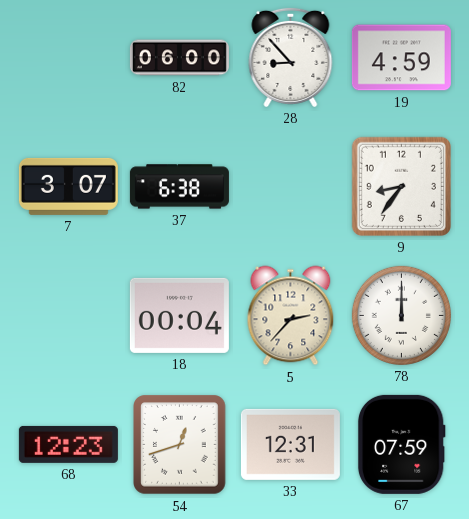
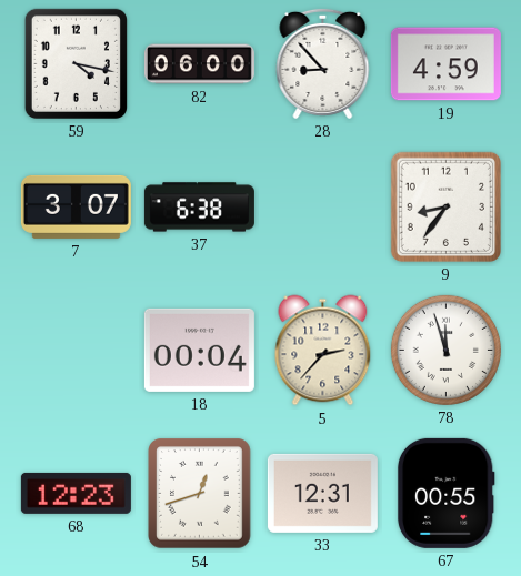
59: none -> 4:17 (76, 63)
78: 12:00 -> 11:57 (445, 350)
67: 07:59 -> 00:55 (445, 493)
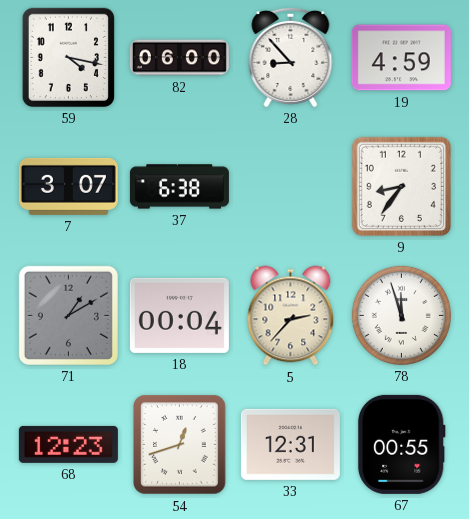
71: none -> 1:10 (68, 315)
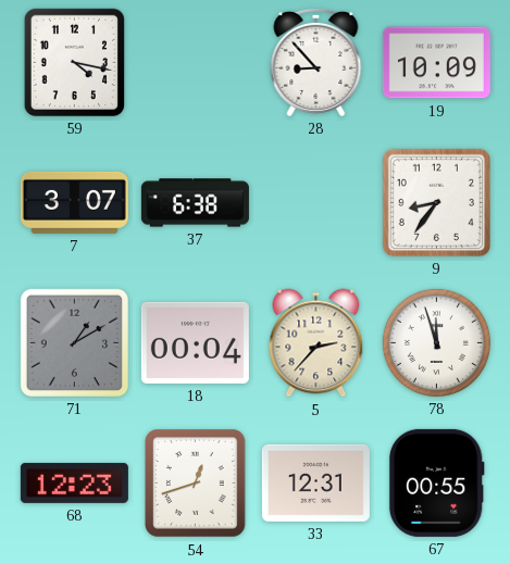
82: 06:00 -> none (179, 58)
19: 4:59 -> 10:09 (436, 63)
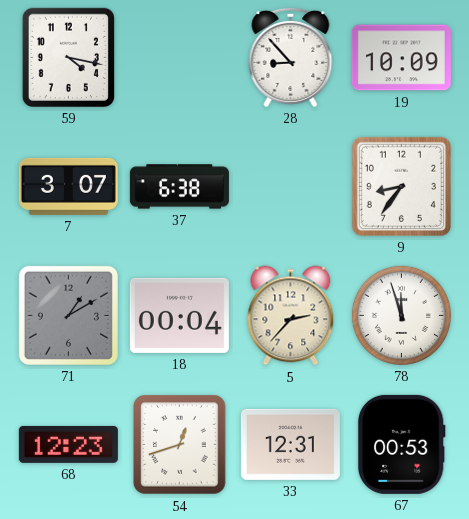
67: 00:55 -> 00:53 (401, 444)
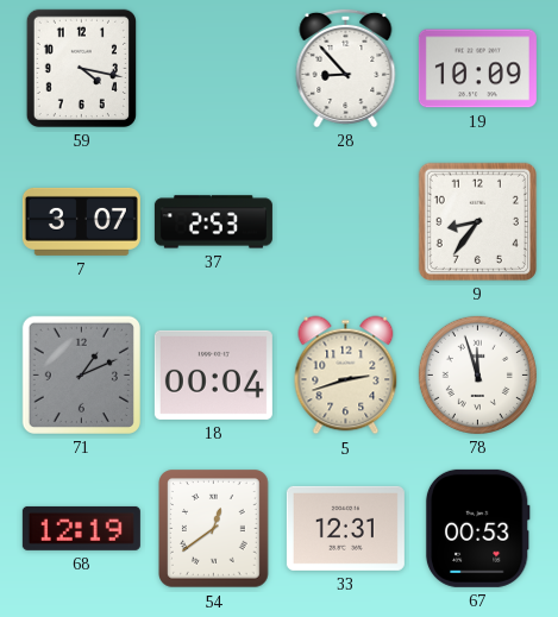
37: 6:38 -> 2:53 (213, 222)
71: 1:10 -> 1:11 (81, 374)
5: 2:37 -> 2:42 (346, 376)
68: 12:23 -> 12:19 (81, 528)
54: 12:42 -> 12:39 (214, 529)
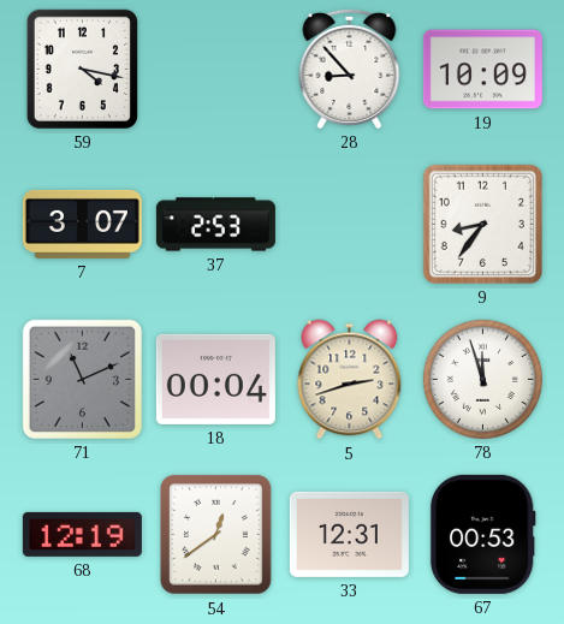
71: 1:11 -> 11:11 (82, 379)
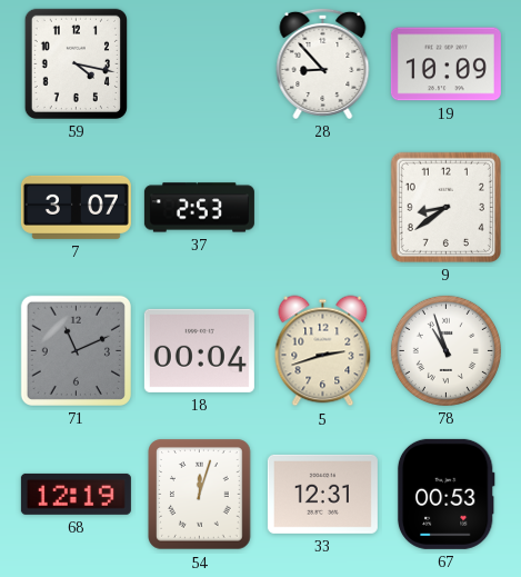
9: 8:36 -> 8:39 (445, 207)
78: 11:57 -> 10:57 (445, 350)
54: 12:39 -> 12:03 (200, 495)
